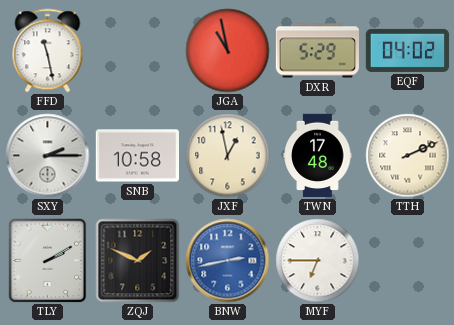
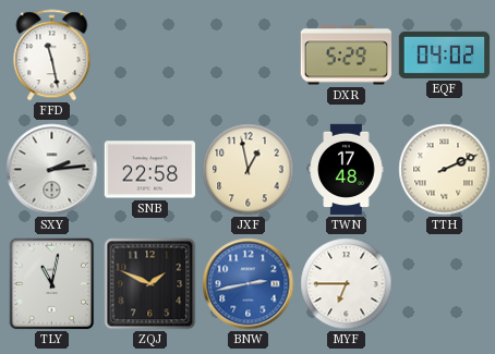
JGA: 10:58 -> none (228, 51)
SXY: 2:15 -> 2:14 (52, 170)
SNB: 10:58 -> 22:58 (149, 170)
TLY: 2:10 -> 11:02 (52, 284)
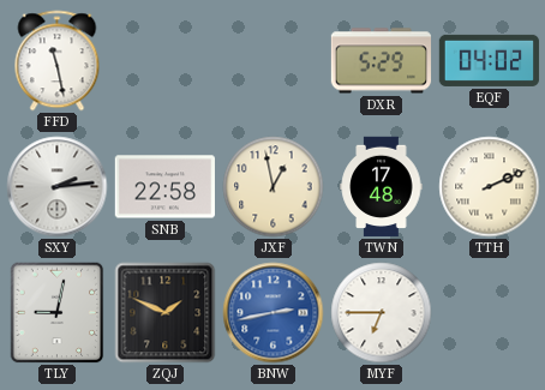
TLY: 11:02 -> 9:02 (58, 313)
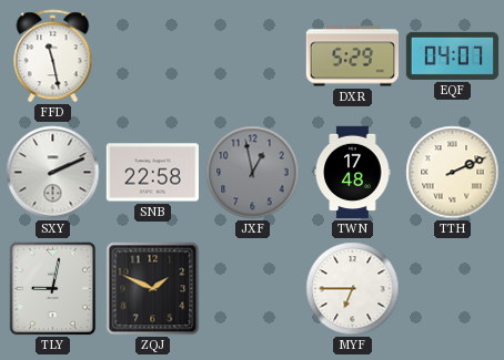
EQF: 04:02 -> 04:07 (453, 55)
SXY: 2:14 -> 2:11 (53, 173)
JXF dial: cream -> grey (253, 173)
BNW: 2:43 -> none (274, 313)
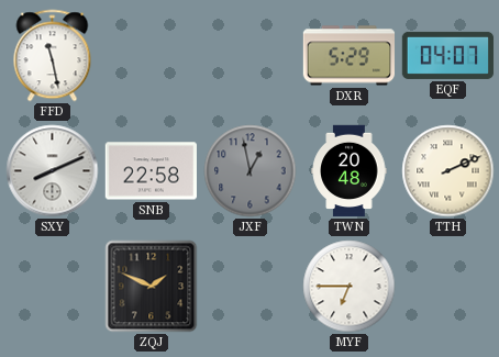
SXY: 2:11 -> 8:11 (53, 171)
TWN: 17:48 -> 20:48 (350, 171)
TLY: 9:02 -> none (53, 289)
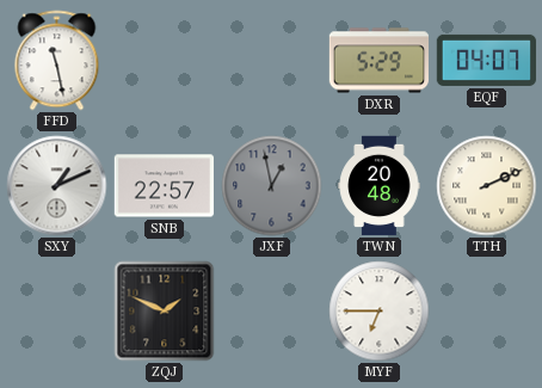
SXY: 8:11 -> 1:11 (57, 186)
SNB: 22:58 -> 22:57 (164, 186)
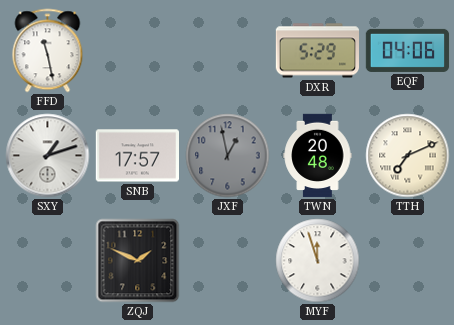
EQF: 04:07 -> 04:06 (408, 50)
SXY: 1:11 -> 1:12 (48, 156)
SNB: 22:57 -> 17:57 (137, 156)
TTH: 2:11 -> 7:11 (408, 156)
MYF: 6:45 -> 11:57 (318, 261)
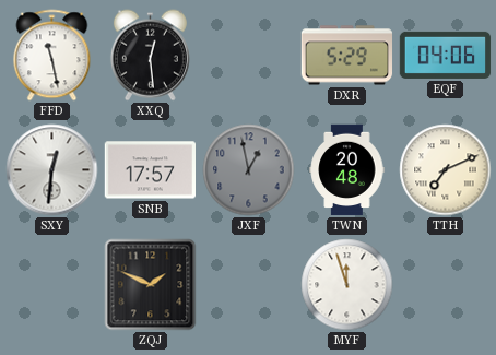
XXQ: none -> 12:29 (150, 56)
SXY: 1:12 -> 12:31 (52, 170)
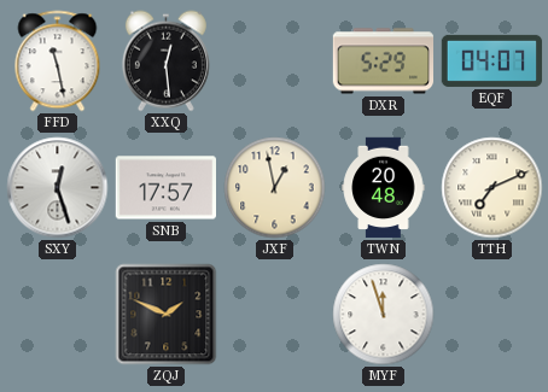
EQF: 04:06 -> 04:07 (492, 60)
SXY: 12:31 -> 12:27 (58, 188)
JXF dial: grey -> cream (275, 188)
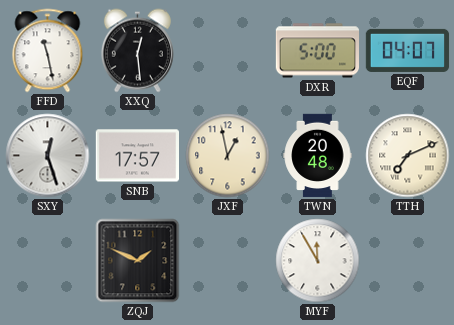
DXR: 5:29 -> 5:00 (318, 51)
MYF: 11:57 -> 11:55 (318, 261)
